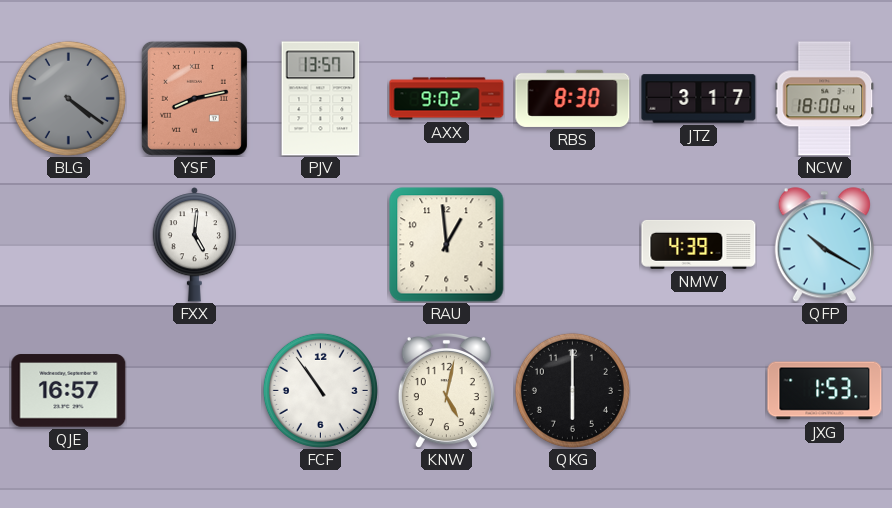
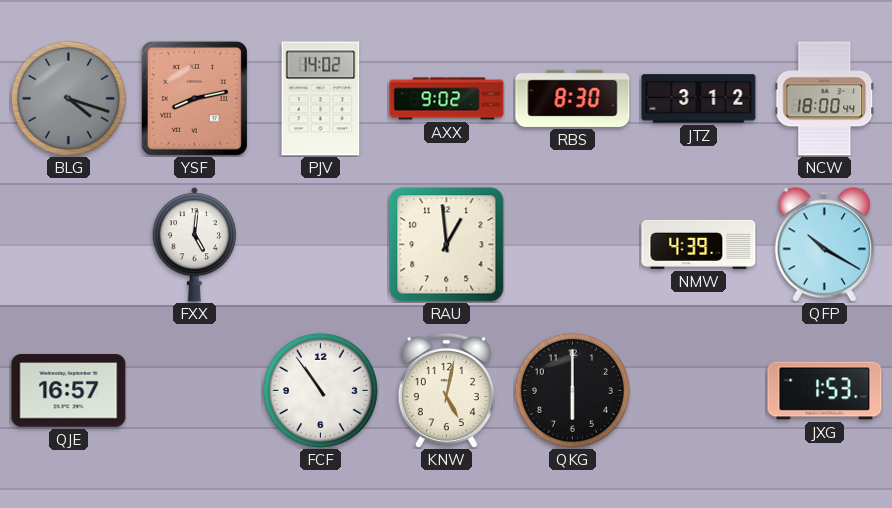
BLG: 4:21 -> 4:18 (68, 98)
PJV: 13:57 -> 14:02 (321, 99)
JTZ: 3:17 -> 3:12 (699, 99)
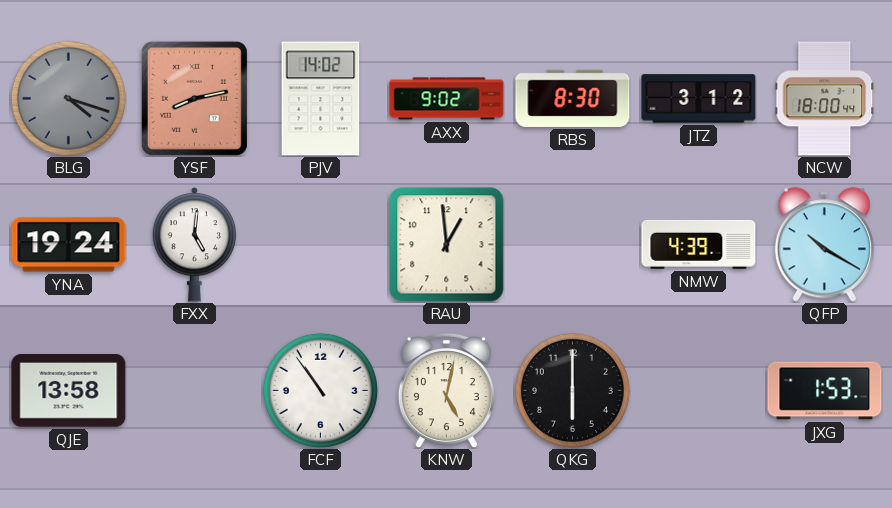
YNA: none -> 19:24 (69, 245)
QJE: 16:57 -> 13:58 (69, 391)
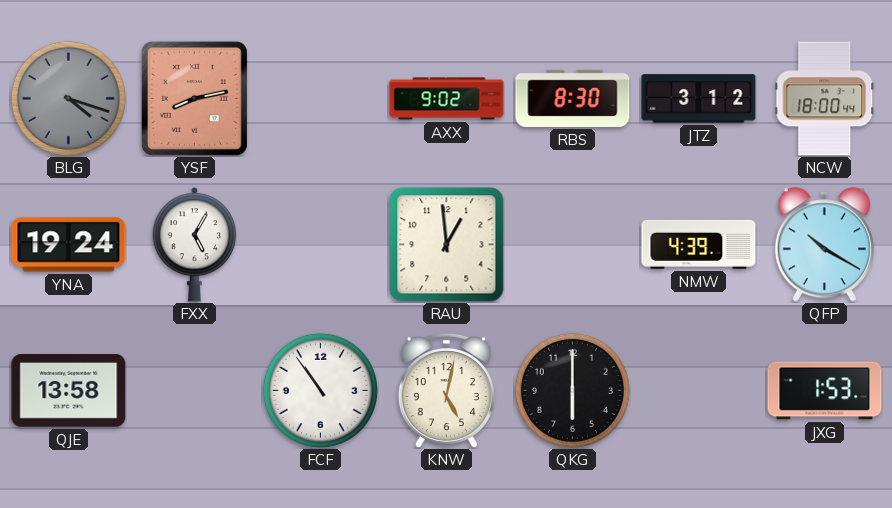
PJV: 14:02 -> none (321, 99)
FXX: 5:01 -> 5:05 (194, 245)
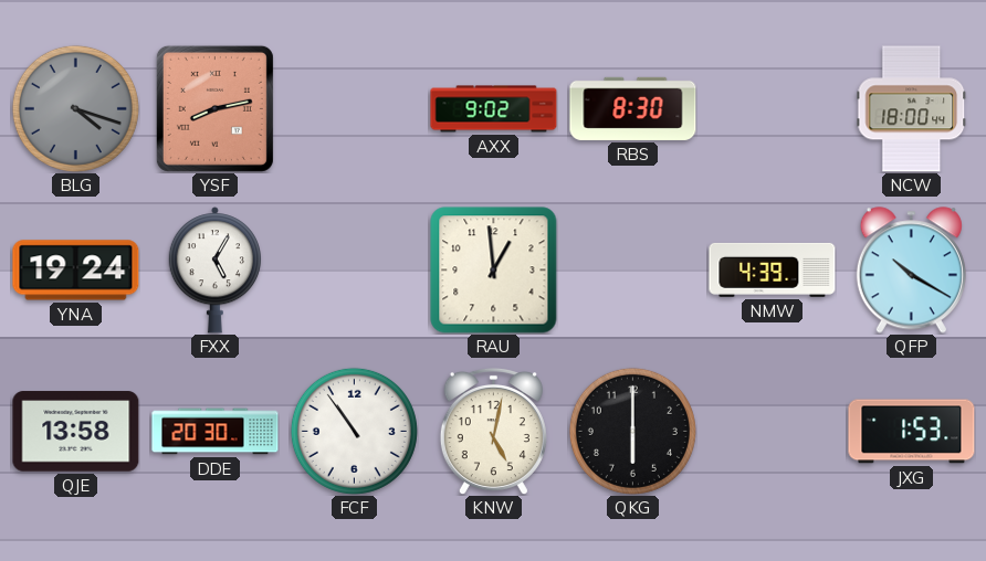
JTZ: 3:12 -> none (699, 99)
DDE: none -> 20:30 (216, 432)
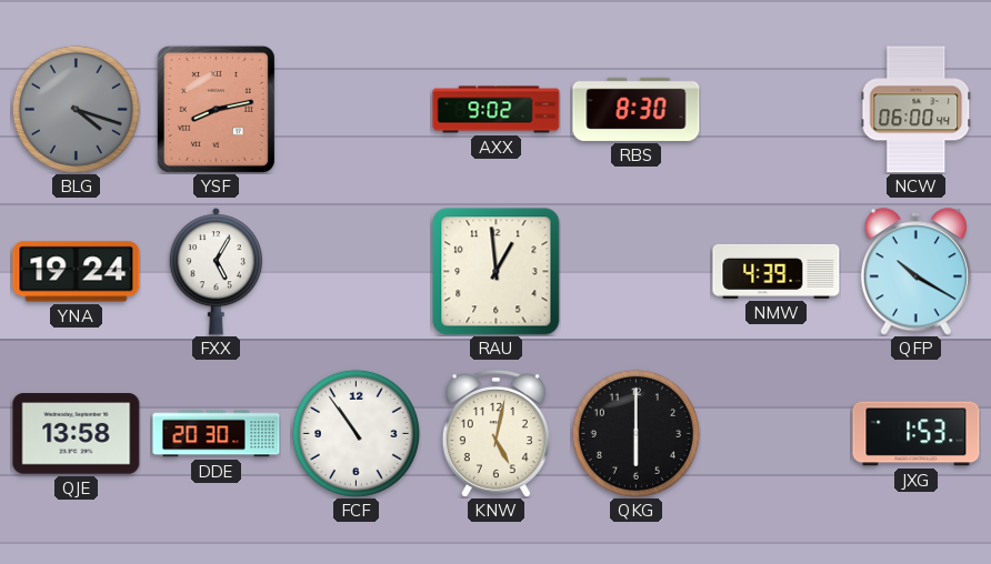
NCW: 18:00 -> 06:00 (917, 110)
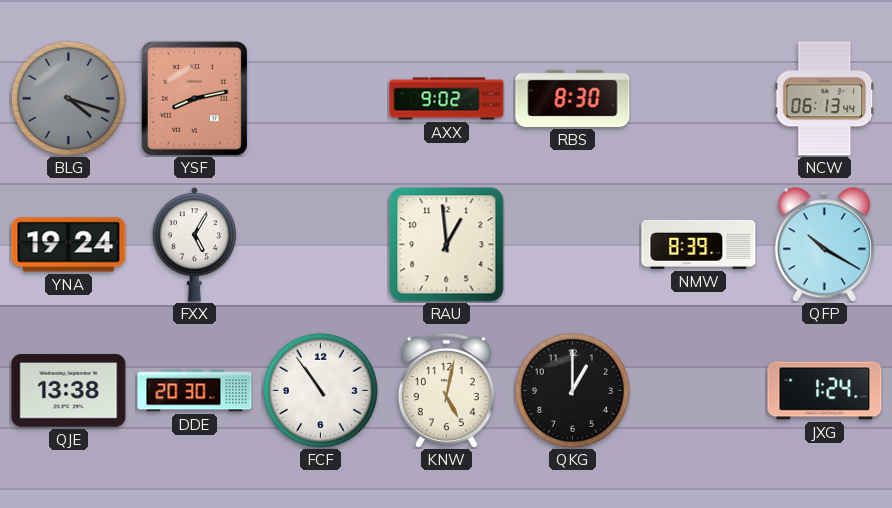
NCW: 06:00 -> 06:13 (825, 99)
NMW: 4:39 -> 8:39 (699, 244)
QJE: 13:58 -> 13:38 (69, 391)
QKG: 6:00 -> 1:00 (572, 390)
JXG: 1:53 -> 1:24 (825, 391)
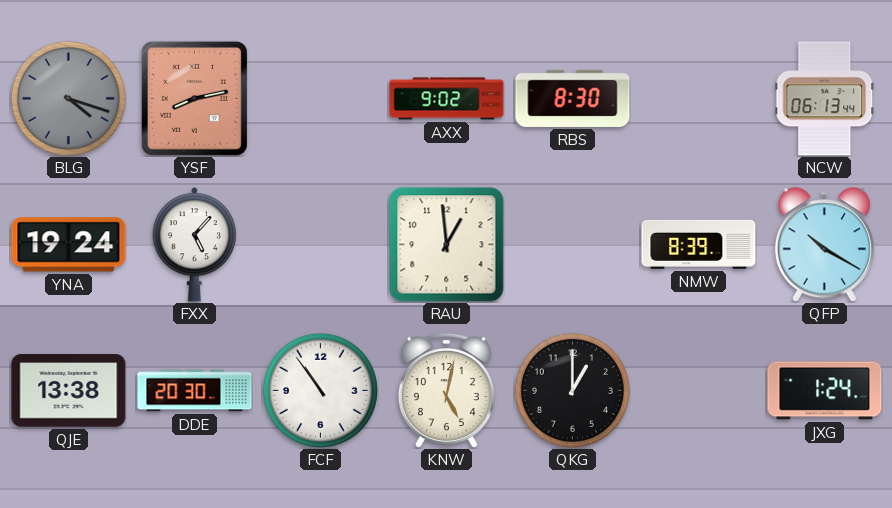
FXX: 5:05 -> 5:07 (194, 245)
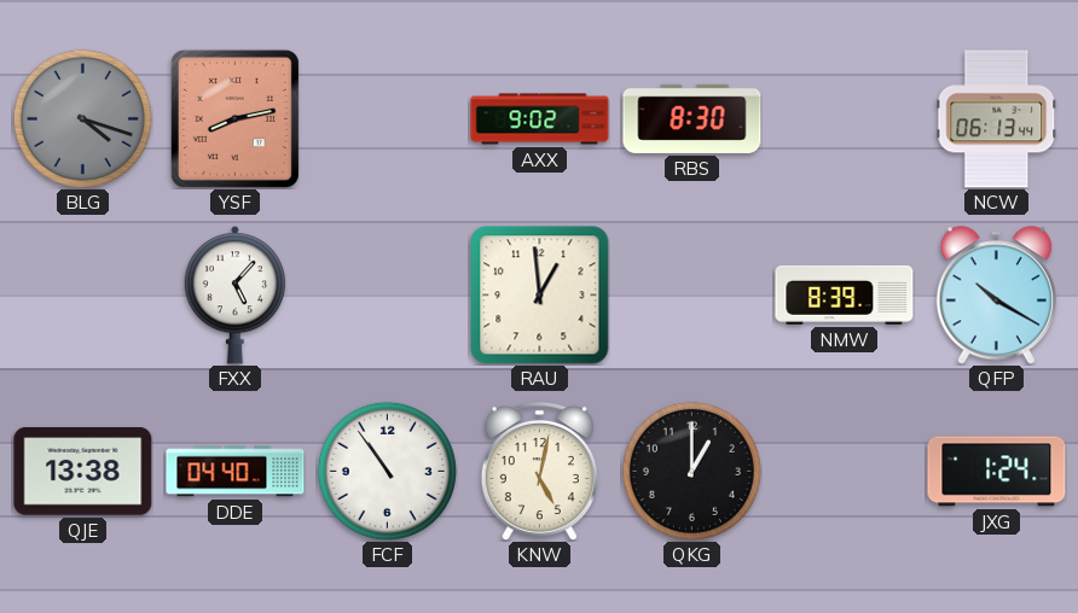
YNA: 19:24 -> none (69, 245)
DDE: 20:30 -> 04:40 (236, 472)
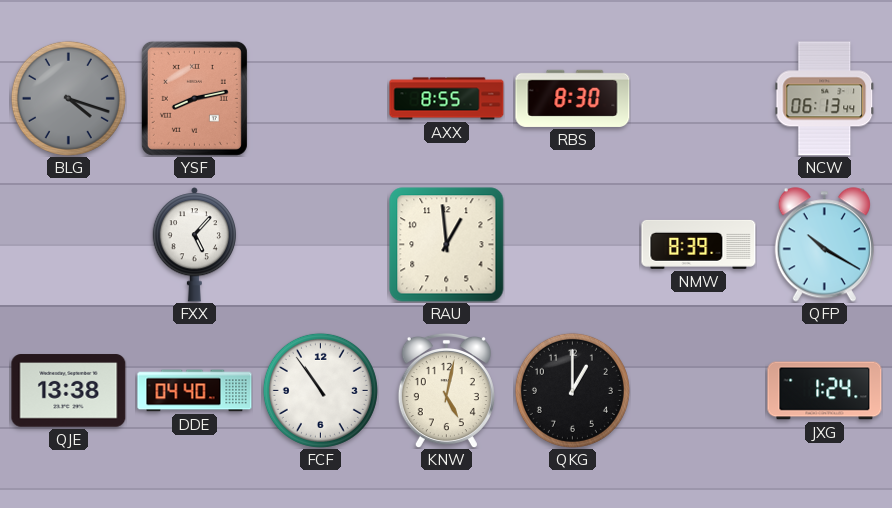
AXX: 9:02 -> 8:55 (447, 99)
